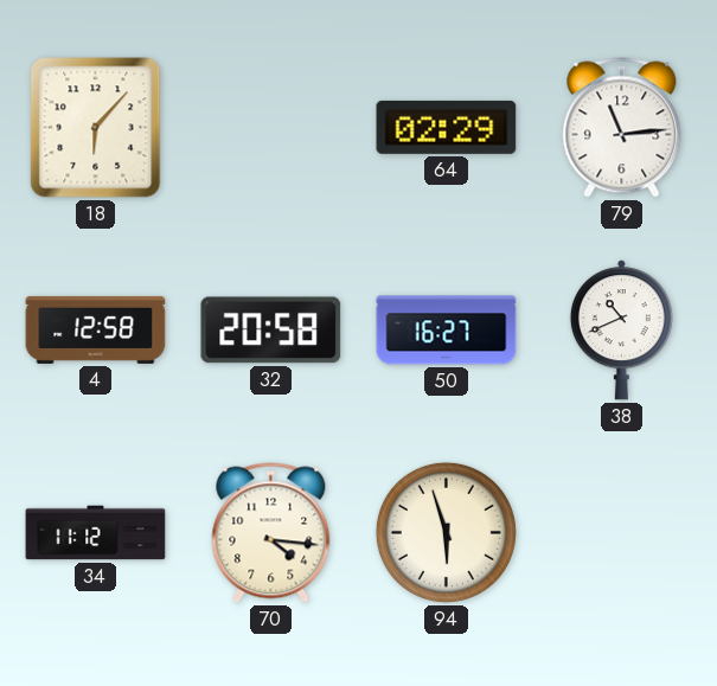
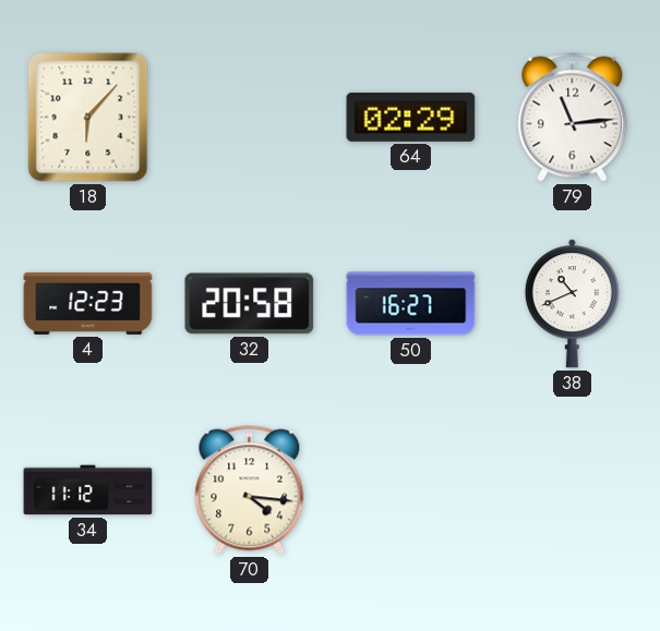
4: 12:58 -> 12:23 (88, 303)
94: 5:57 -> none (446, 532)
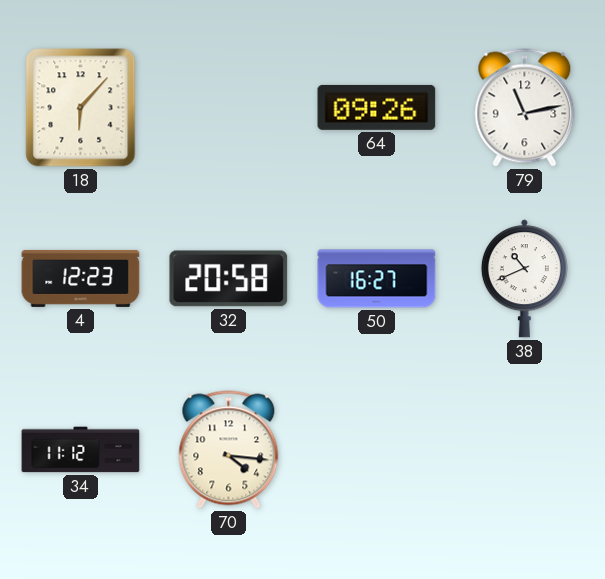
64: 02:29 -> 09:26 (377, 107)
79: 11:14 -> 11:13 (525, 108)
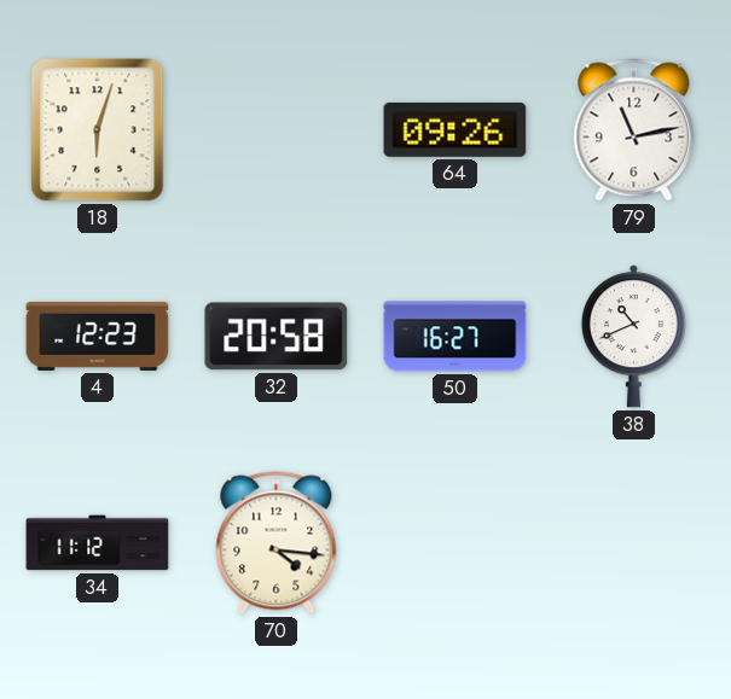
18: 6:07 -> 6:03 (98, 130)
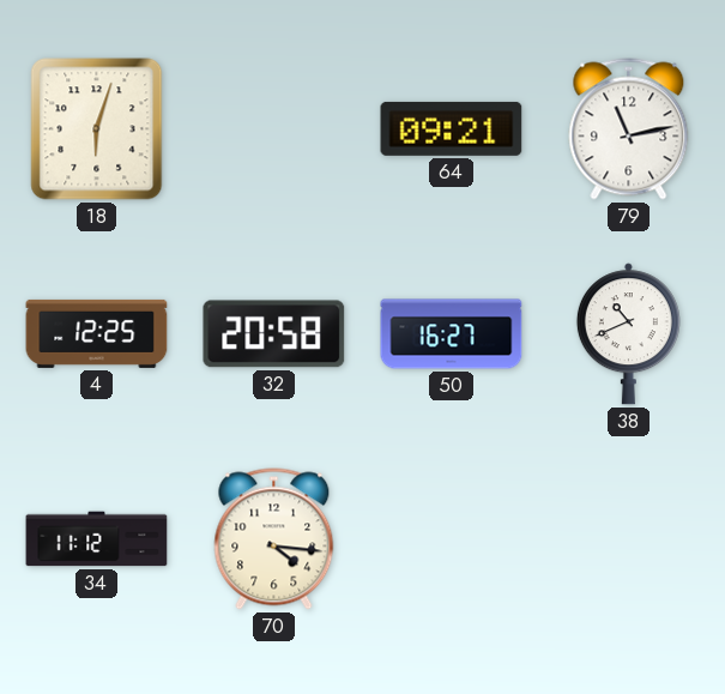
64: 09:26 -> 09:21 (452, 128)
4: 12:23 -> 12:25 (97, 333)
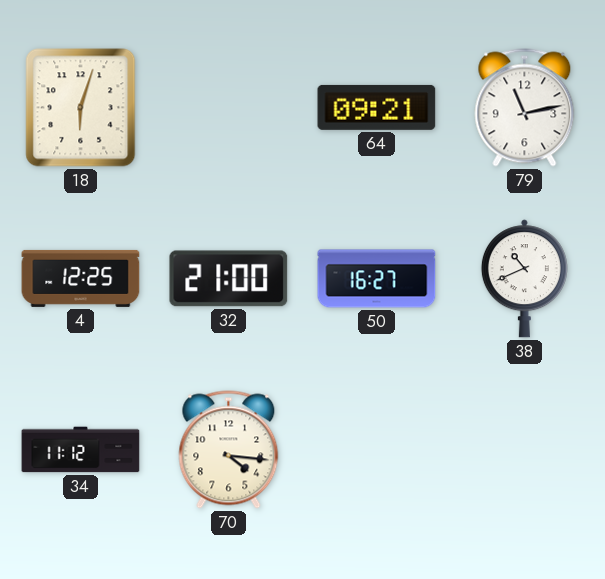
32: 20:58 -> 21:00 (229, 279)
